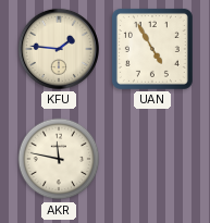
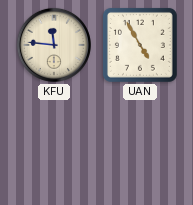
KFU: 1:46 -> 11:46 (54, 45)
AKR: 11:47 -> none (59, 159)
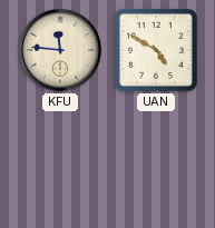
UAN: 4:55 -> 4:50 (156, 50)
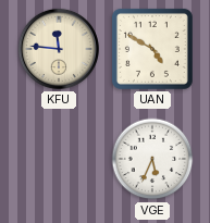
VGE: none -> 5:34 (152, 159)
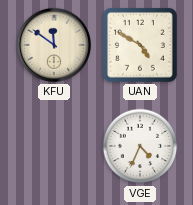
KFU: 11:46 -> 11:51 (54, 45)
VGE: 5:34 -> 4:34 (140, 146)
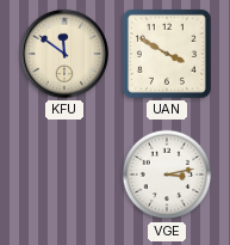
UAN: 4:50 -> 3:50 (167, 54)
VGE: 4:34 -> 3:13 (167, 174)
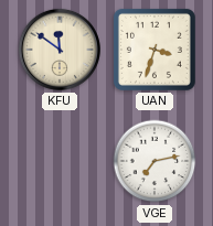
UAN: 3:50 -> 3:33 (155, 50)
VGE: 3:13 -> 7:13 (155, 161)
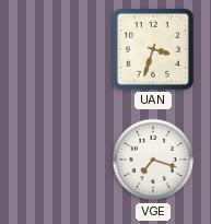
KFU: 11:51 -> none (60, 50)
VGE: 7:13 -> 7:18 (153, 160)
